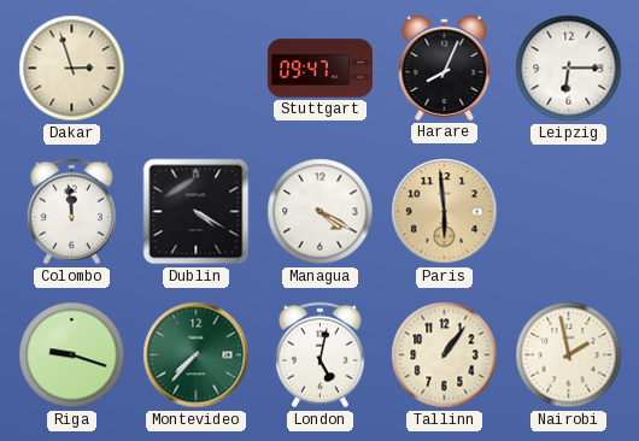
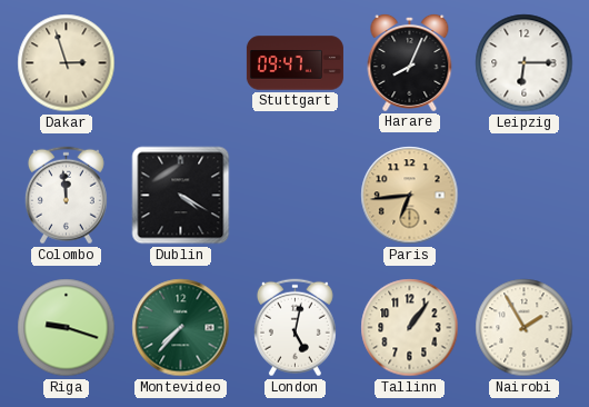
Managua: 4:20 -> none (321, 212)
Paris: 5:59 -> 6:44 (410, 196)
Nairobi: 1:58 -> 1:55 (525, 328)
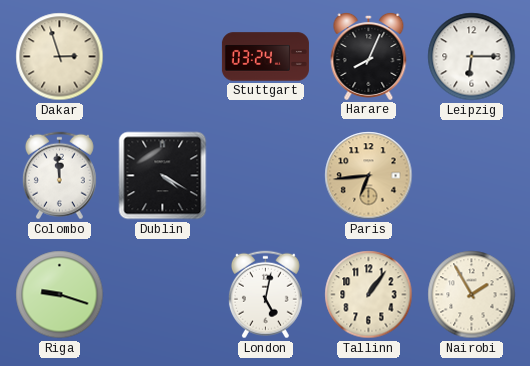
Stuttgart: 09:47 -> 03:24 (265, 57)
Montevideo: 7:37 -> none (181, 328)
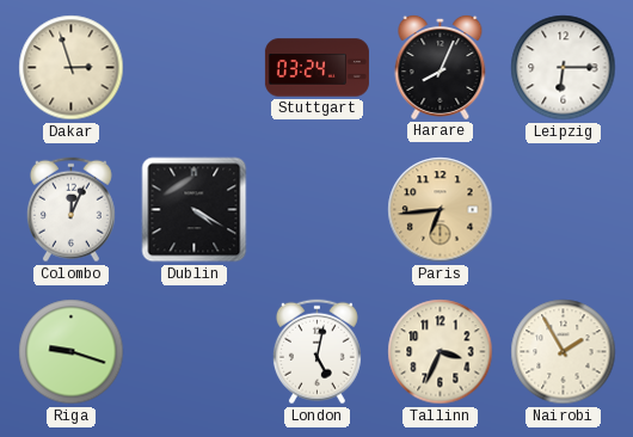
Colombo: 11:59 -> 12:04 (70, 210)
Tallinn: 1:06 -> 3:34 (441, 352)
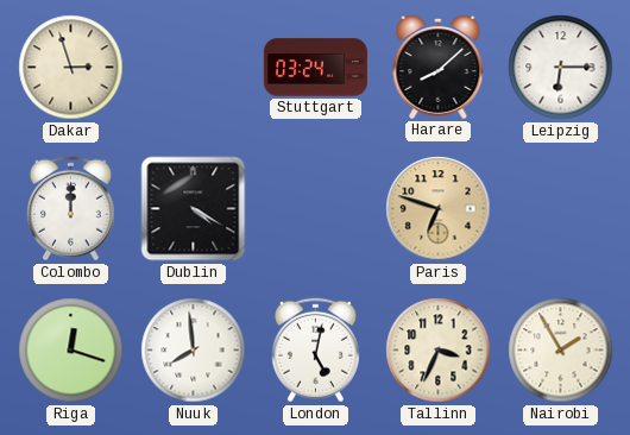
Harare: 8:04 -> 8:08 (439, 67)
Colombo: 12:04 -> 12:00 (70, 209)
Paris: 6:44 -> 6:48 (439, 209)
Riga: 9:18 -> 12:18 (71, 351)
Nuuk: none -> 7:59 (194, 351)
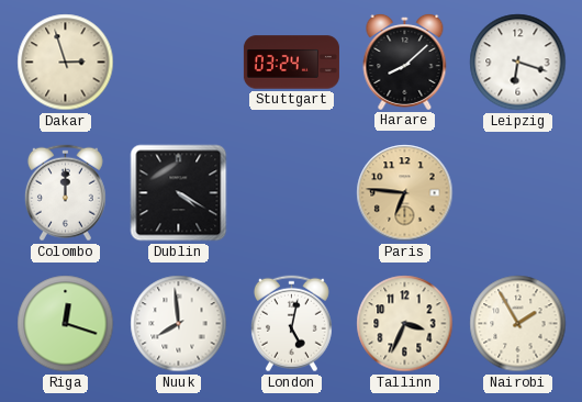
Leipzig: 6:15 -> 6:18 (518, 63)
Paris: 6:48 -> 6:46 (405, 193)
